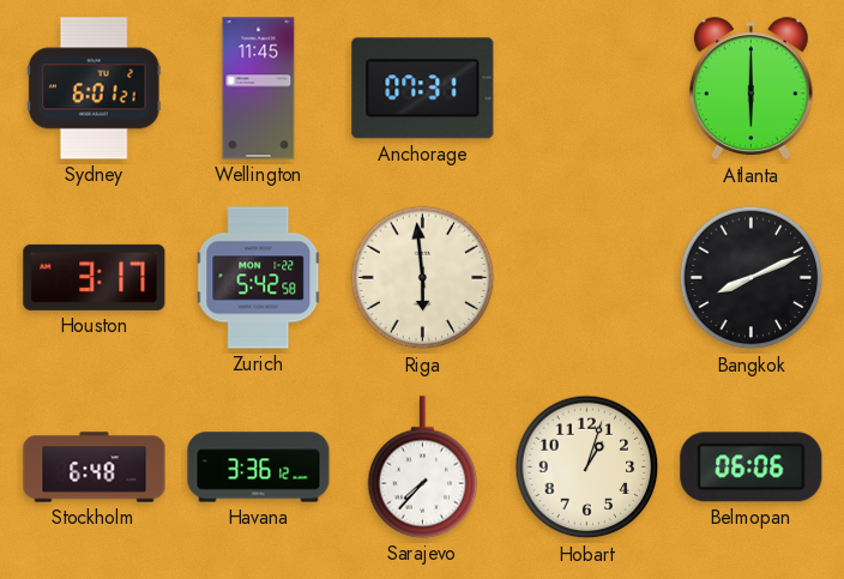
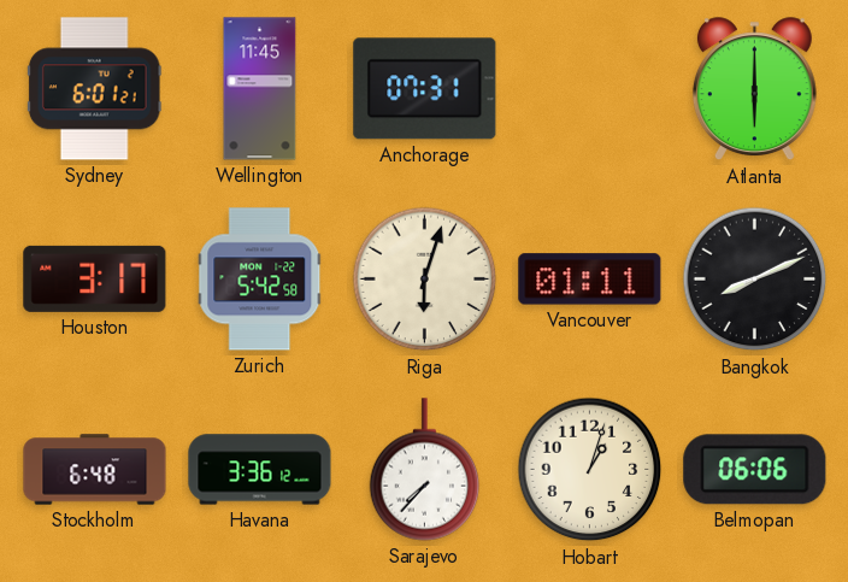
Riga: 5:59 -> 6:03 (425, 280)
Vancouver: none -> 01:11 (590, 280)
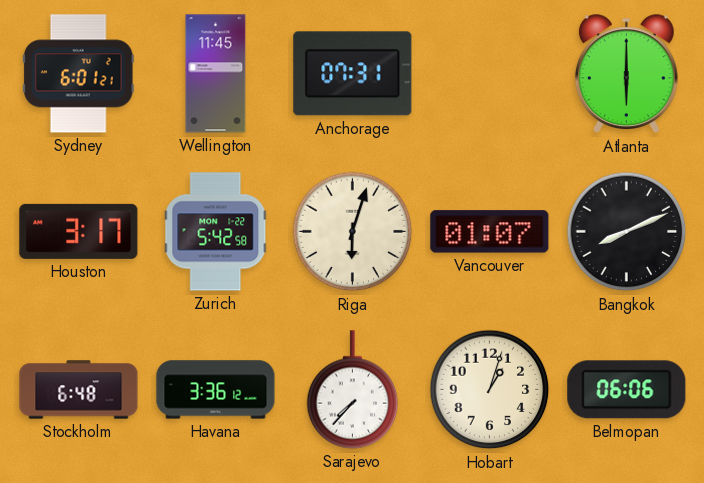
Vancouver: 01:11 -> 01:07 (490, 232)
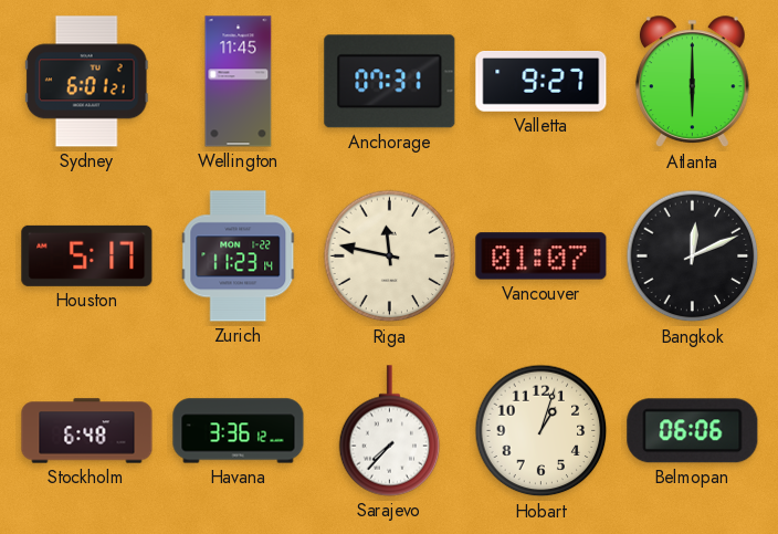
Valletta: none -> 9:27 (542, 82)
Houston: 3:17 -> 5:17 (87, 255)
Zurich: 5:42 -> 11:23 (239, 256)
Riga: 6:03 -> 11:47 (390, 256)
Bangkok: 8:11 -> 12:11 (693, 256)
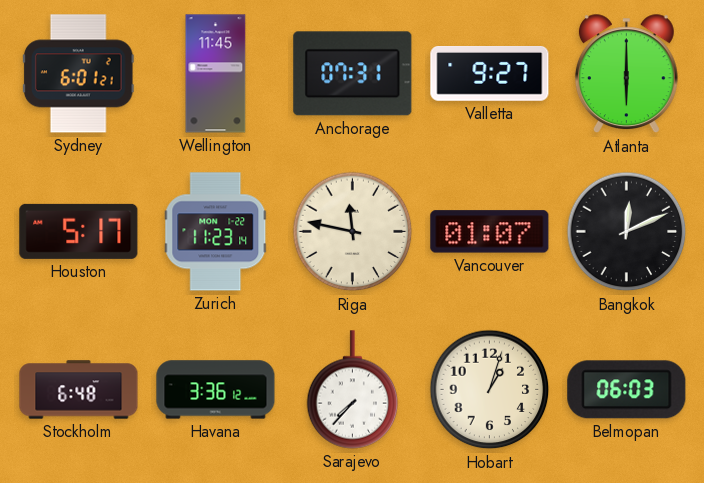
Belmopan: 06:06 -> 06:03 (627, 390)
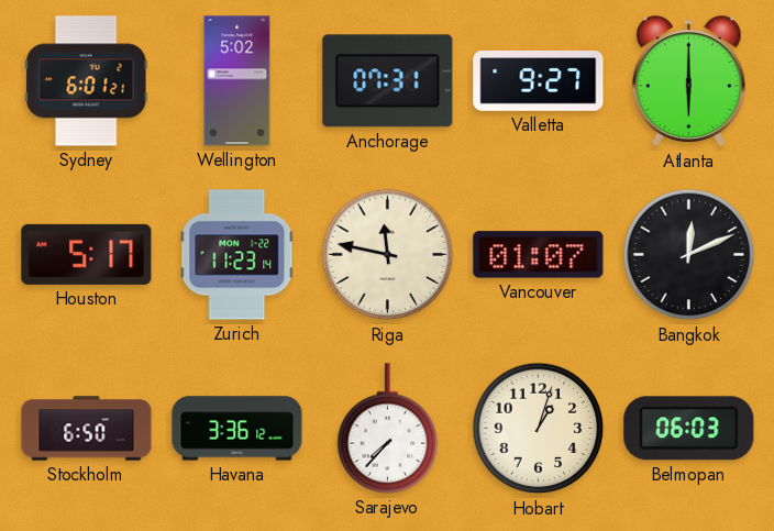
Wellington: 11:45 -> 5:02 (237, 81)
Stockholm: 6:48 -> 6:50 (87, 429)
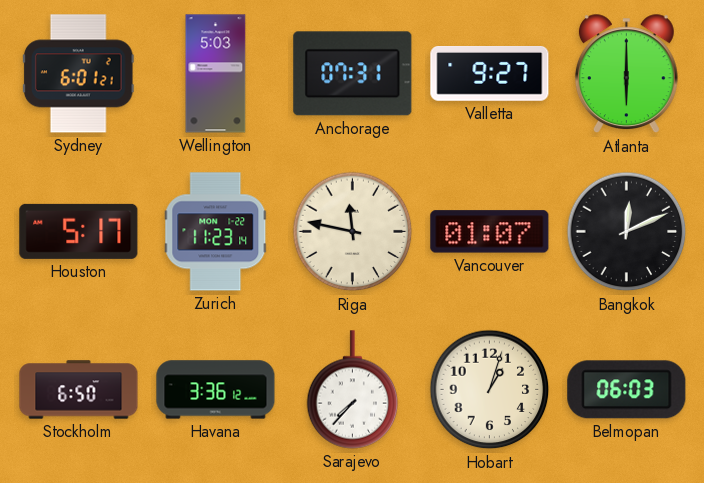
Wellington: 5:02 -> 5:03 (216, 74)
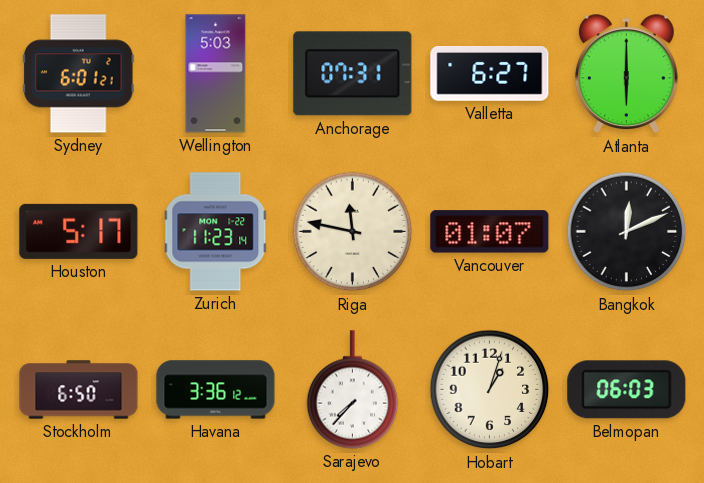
Valletta: 9:27 -> 6:27 (490, 74)
